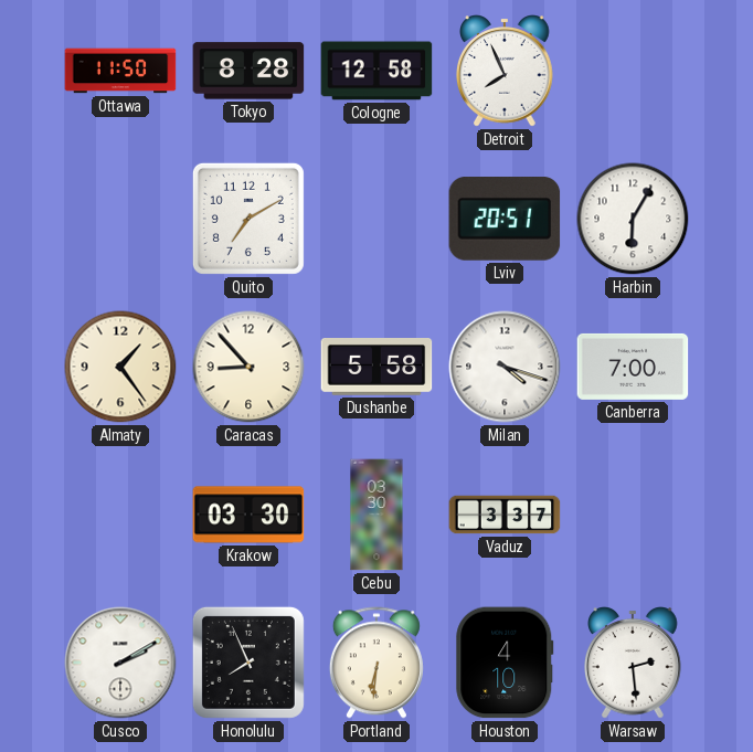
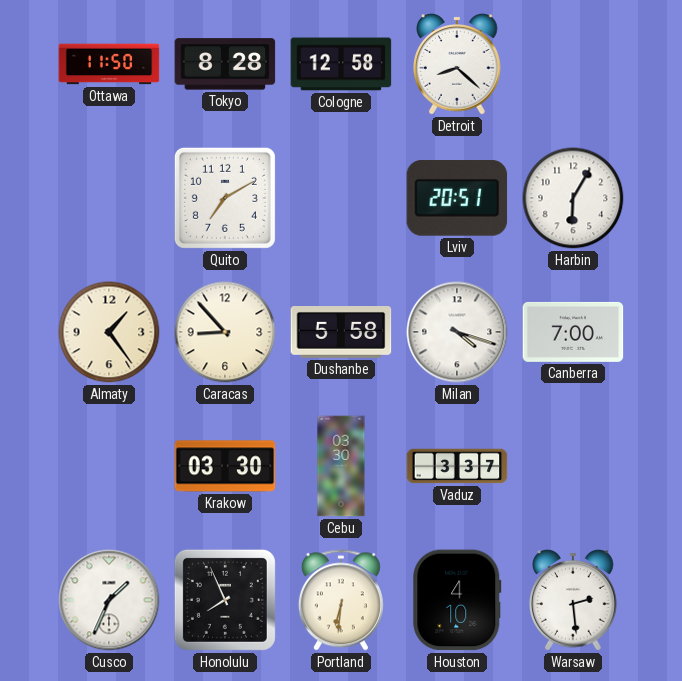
Detroit: 7:56 -> 8:22 (457, 64)
Cusco: 2:10 -> 1:34 (109, 600)
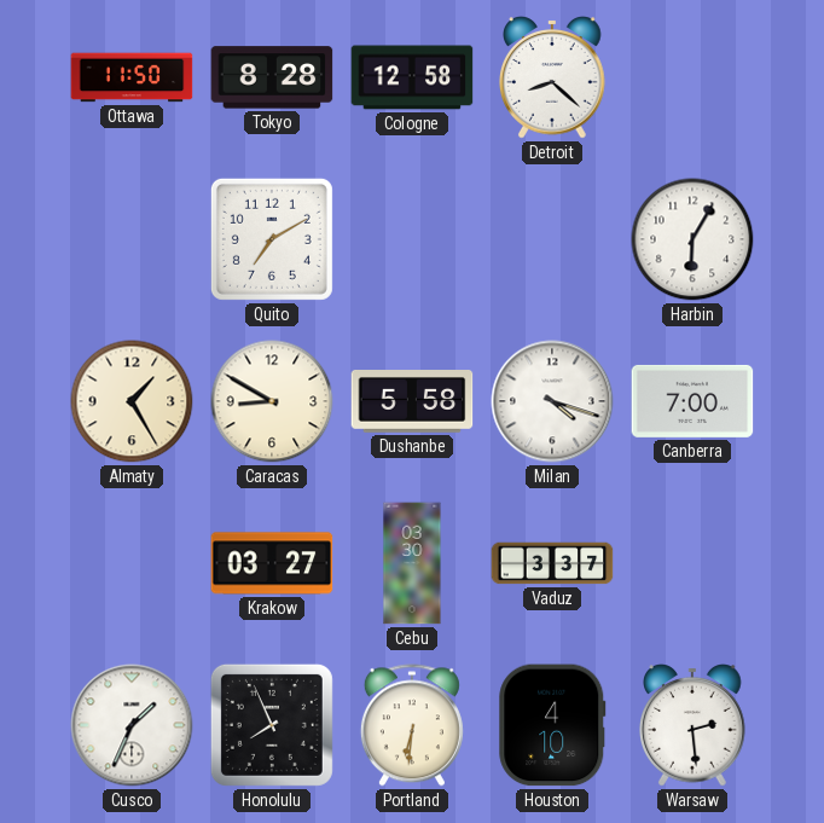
Lviv: 20:51 -> none (457, 199)
Almaty: 1:24 -> 1:25 (132, 401)
Caracas: 8:53 -> 8:50 (272, 401)
Krakow: 03:30 -> 03:27 (272, 563)
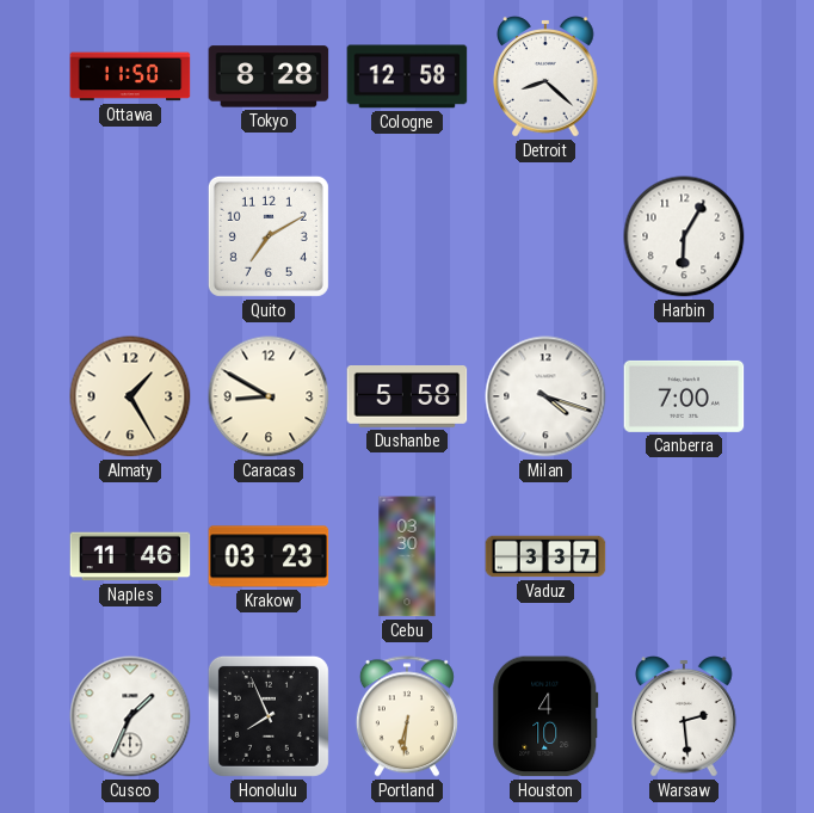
Naples: none -> 11:46 (130, 556)
Krakow: 03:27 -> 03:23 (269, 556)
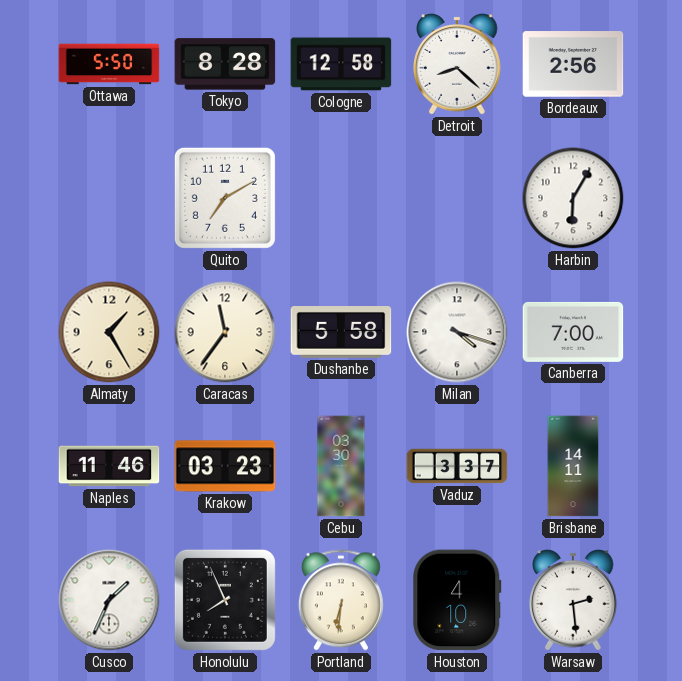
Ottawa: 11:50 -> 5:50 (109, 64)
Bordeaux: none -> 2:56 (573, 64)
Caracas: 8:50 -> 11:36 (225, 332)
Brisbane: none -> 14:11 (573, 466)
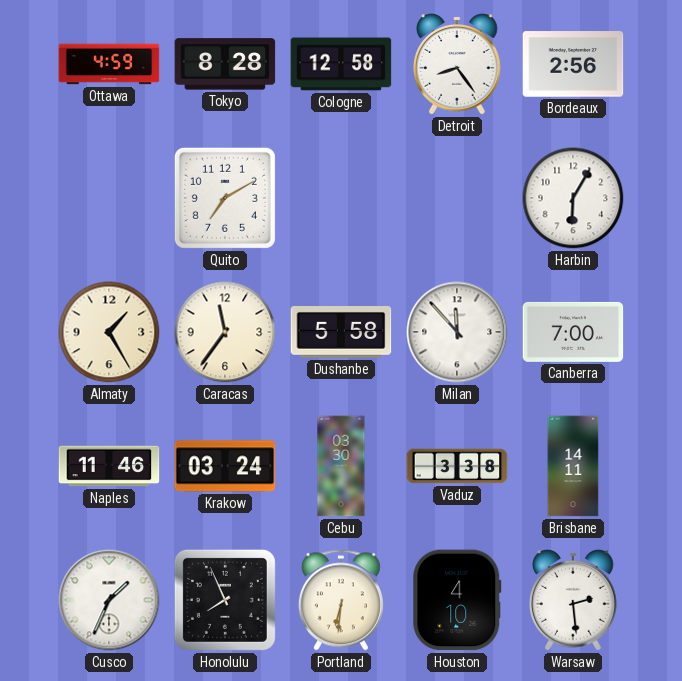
Ottawa: 5:50 -> 4:59 (109, 64)
Detroit: 8:22 -> 8:24 (457, 64)
Milan: 4:18 -> 11:53 (457, 332)
Krakow: 03:23 -> 03:24 (225, 466)
Vaduz: 3:37 -> 3:38 (457, 466)
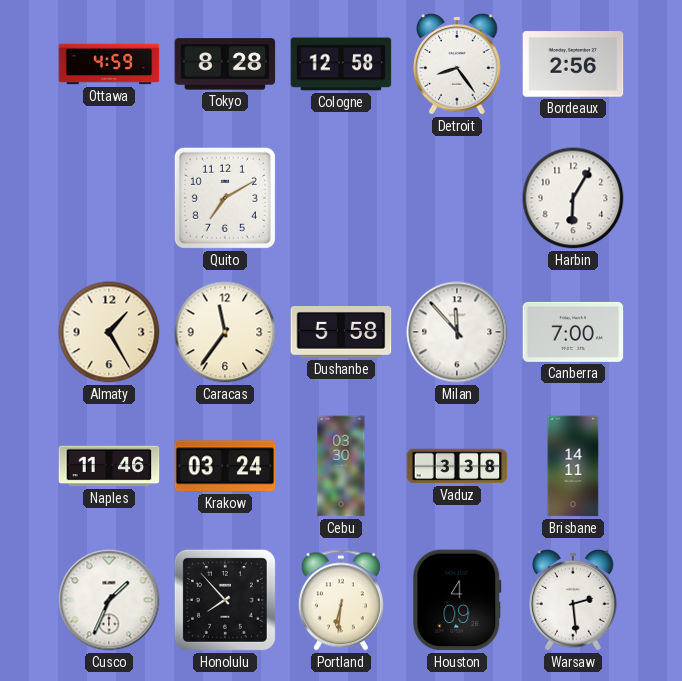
Honolulu: 7:56 -> 7:53 (225, 600)
Houston: 4:10 -> 4:09 (457, 600)
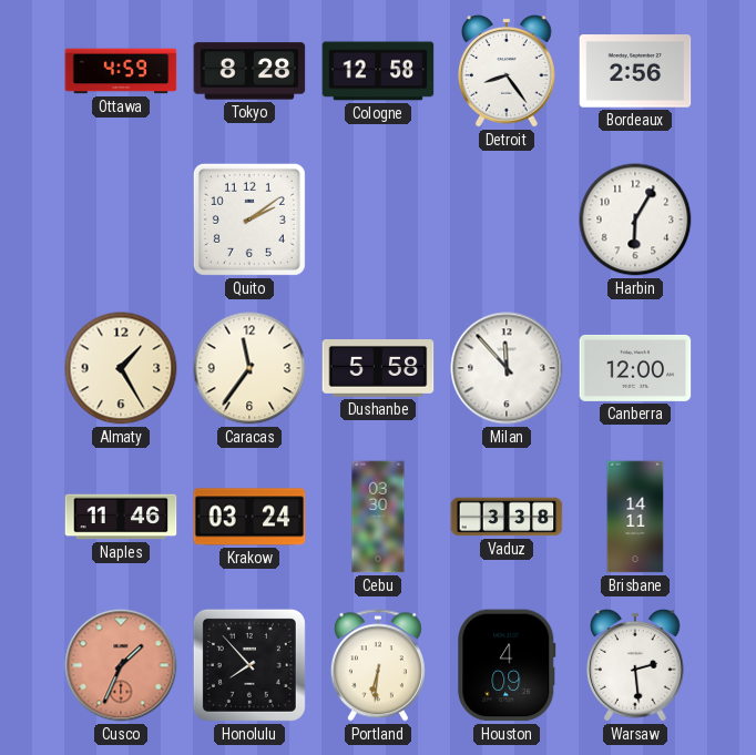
Quito: 7:10 -> 2:09 (249, 220)
Canberra: 7:00 -> 12:00 (635, 368)
Cusco dial: white -> salmon (121, 665)
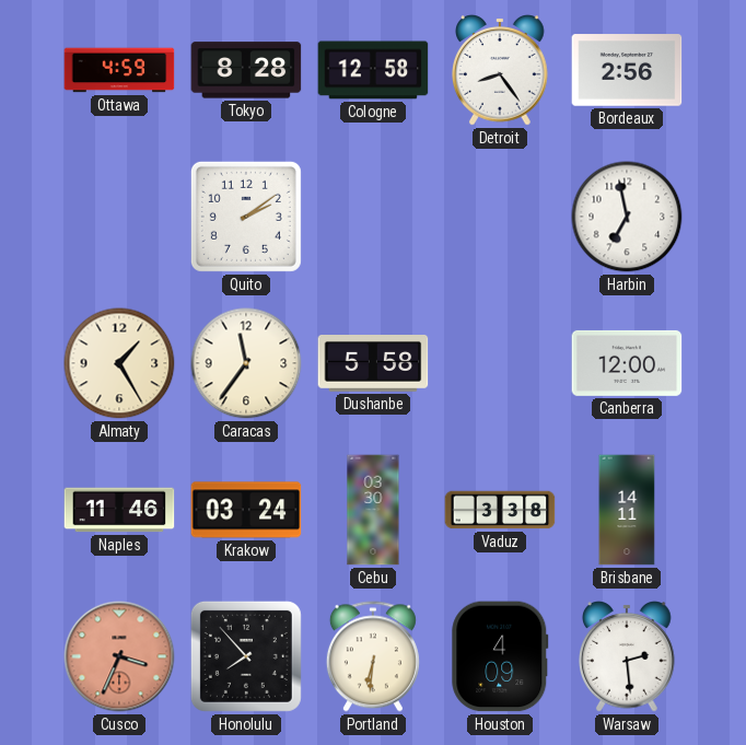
Harbin: 6:05 -> 6:58 (627, 217)
Milan: 11:53 -> none (507, 368)
Cusco: 1:34 -> 3:34 (119, 656)
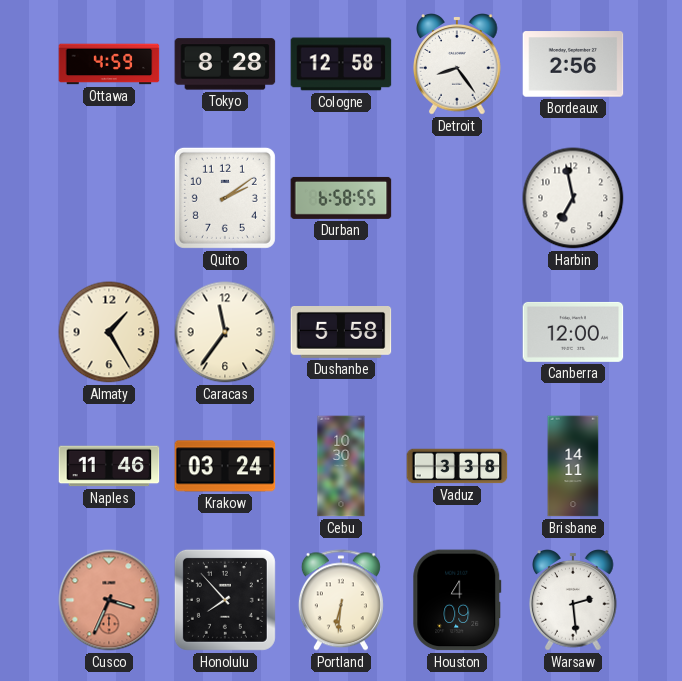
Durban: none -> 6:58 (341, 198)
Cebu: 03:30 -> 10:30 (341, 466)
